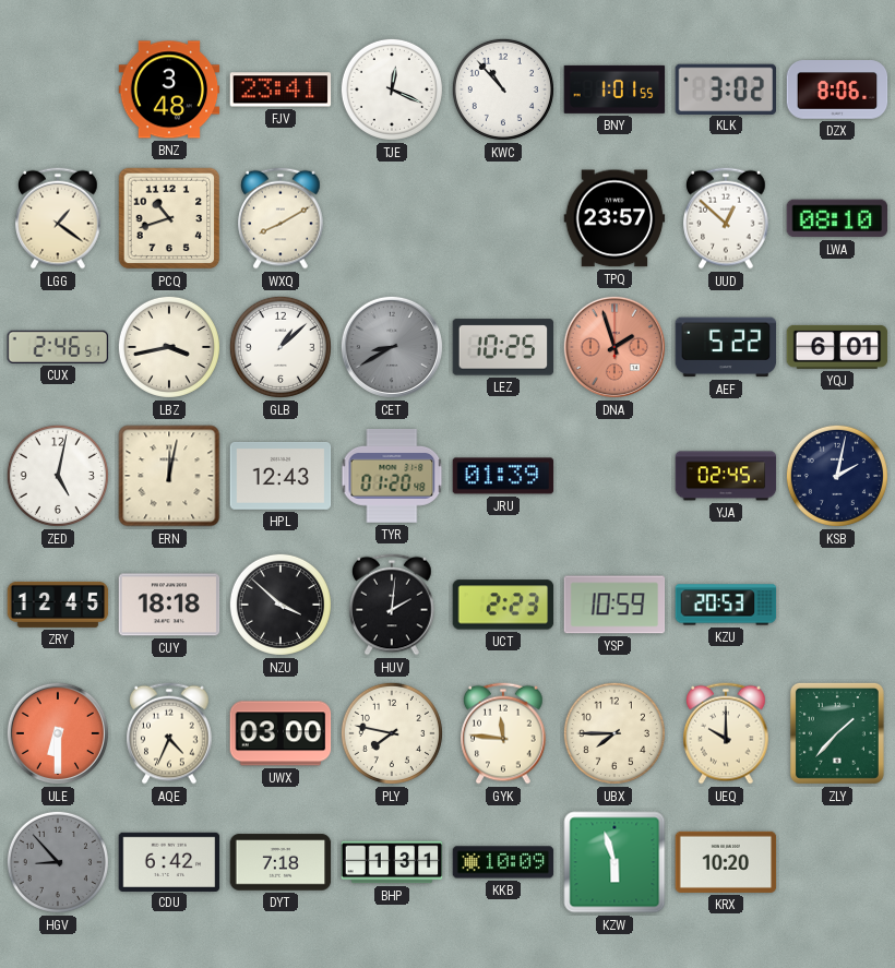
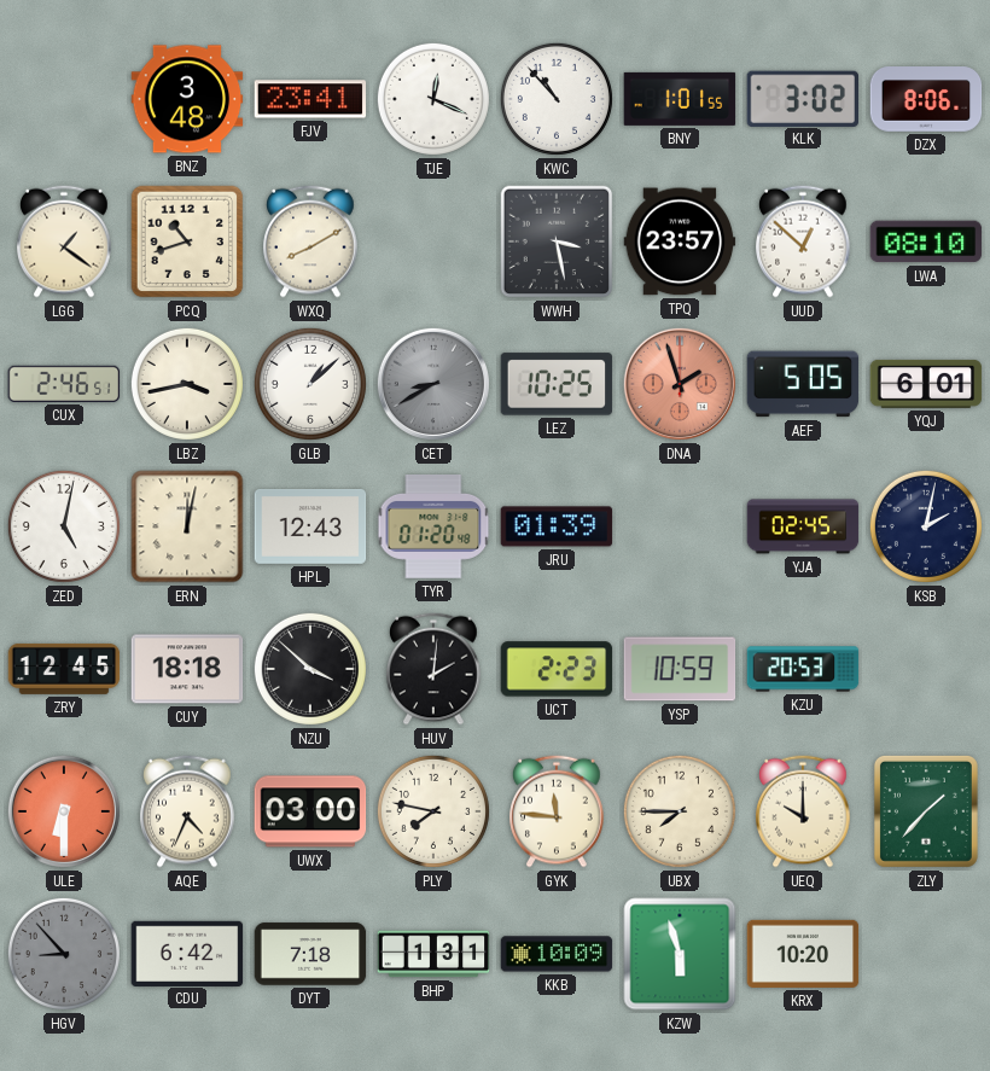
WWH: none -> 3:28 (557, 241)
AEF: 5:22 -> 5:05 (803, 384)
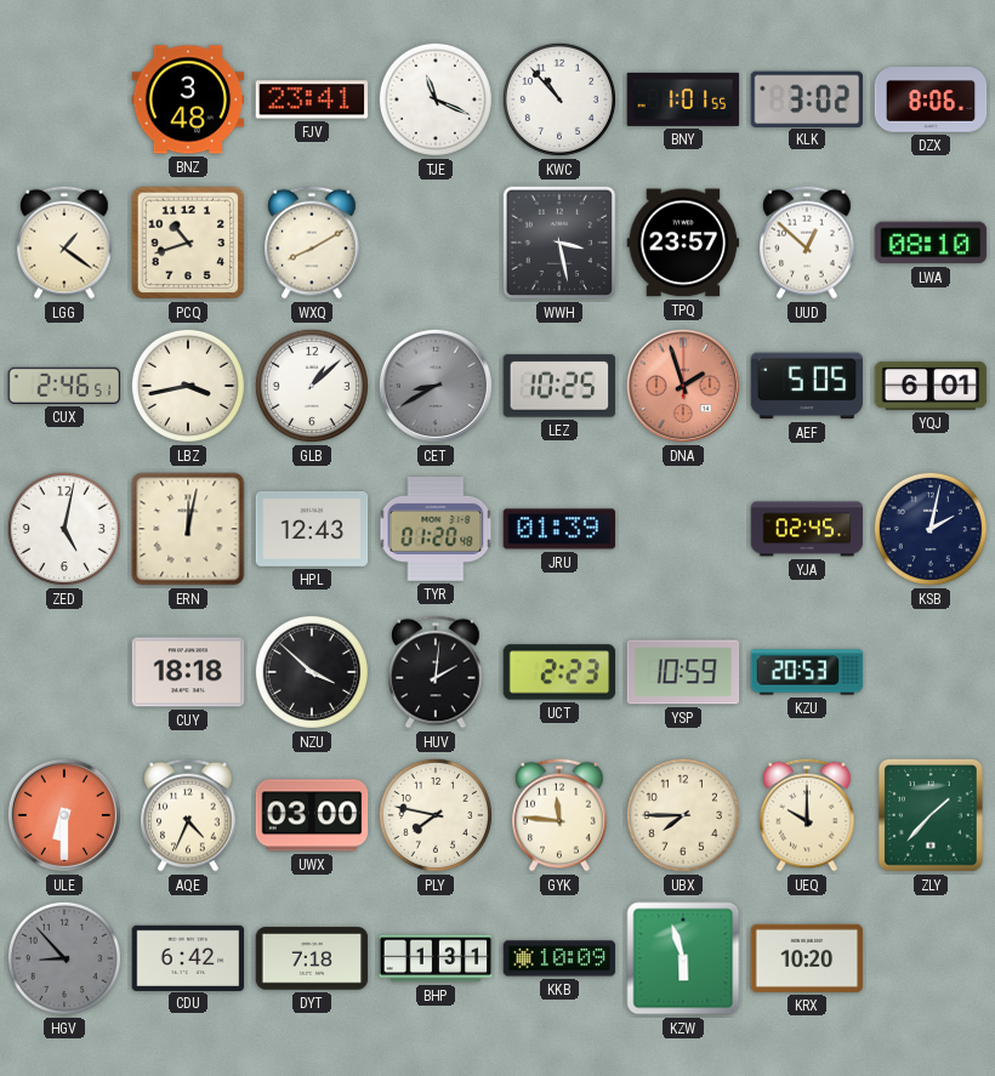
TJE: 12:19 -> 11:19 (436, 99)
ZRY: 12:45 -> none (64, 669)
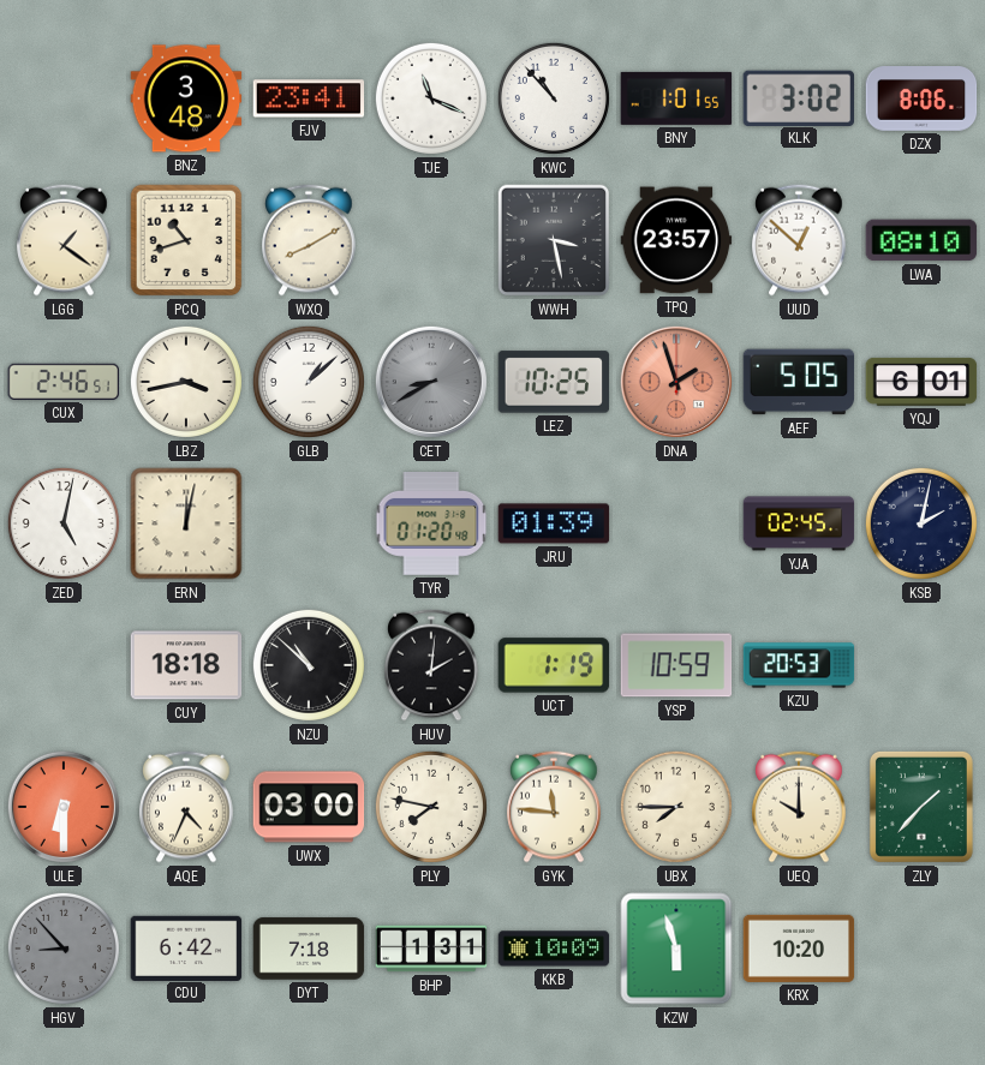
HPL: 12:43 -> none (312, 530)
NZU: 3:52 -> 10:52 (309, 665)
UCT: 2:23 -> 1:19 (554, 665)
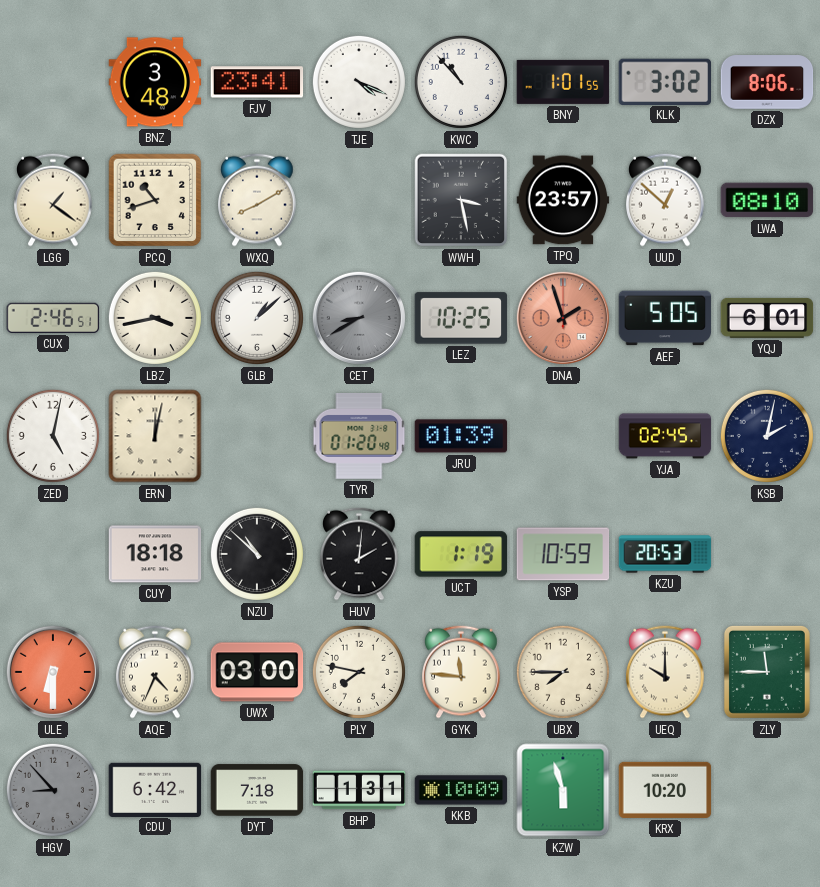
TJE: 11:19 -> 4:19 (359, 82)
ZLY: 1:37 -> 11:45 (767, 672)
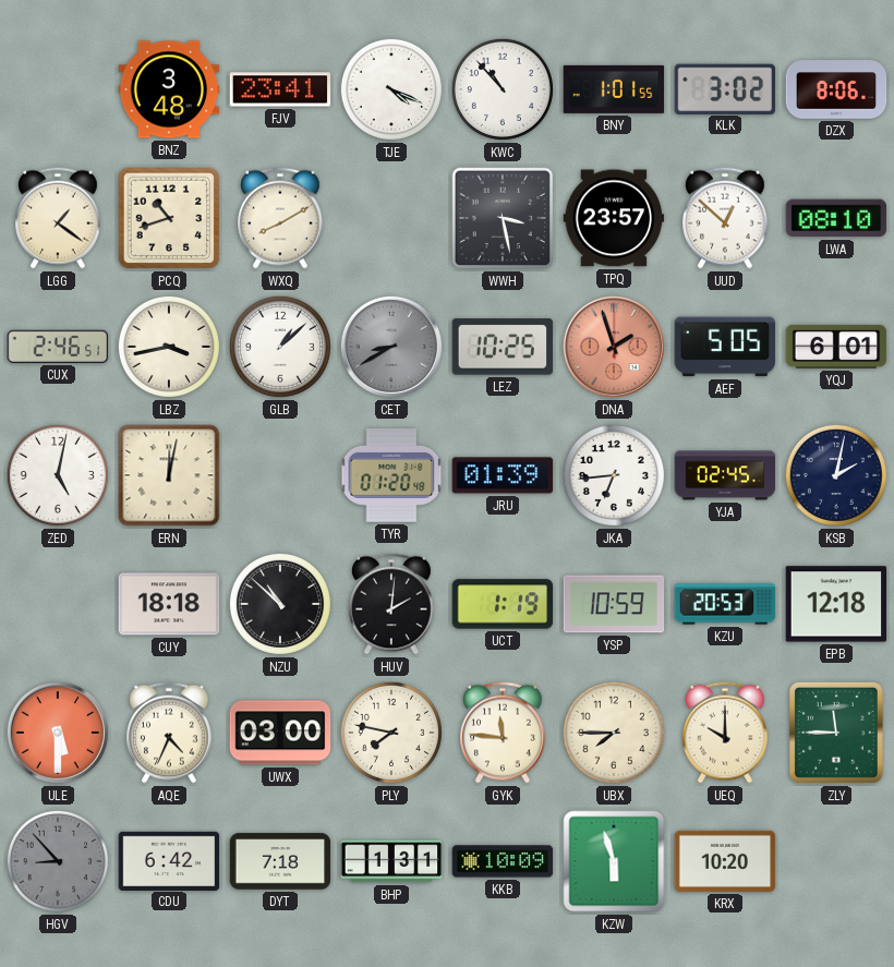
JKA: none -> 6:44 (614, 475)
EPB: none -> 12:18 (836, 604)
ULE: 6:30 -> 5:30 (58, 733)
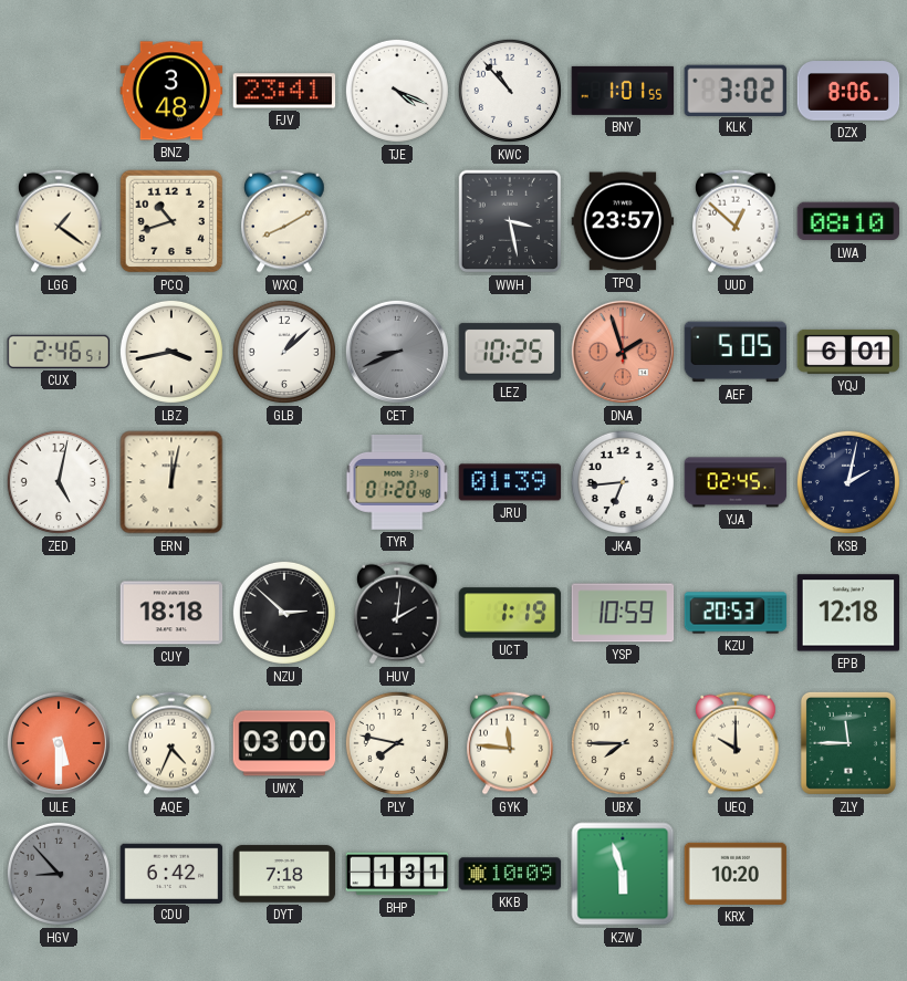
CET: 8:40 -> 8:41 (397, 352)
NZU: 10:52 -> 2:52 (284, 613)
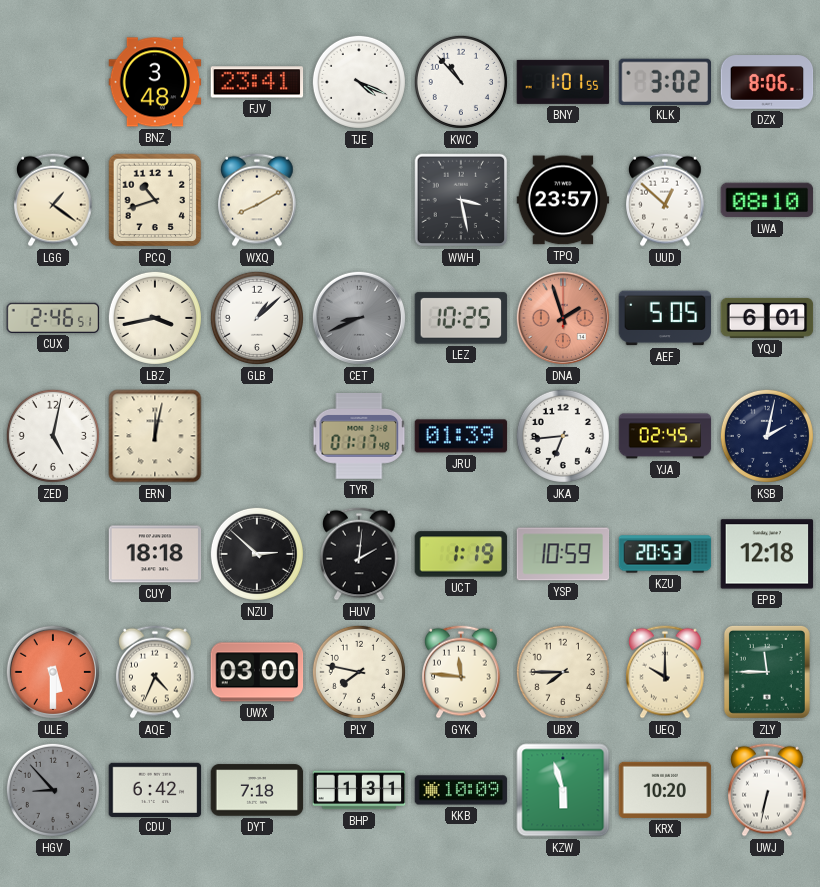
TYR: 01:20 -> 01:17 (359, 437)
UWJ: none -> 6:32 (767, 790)
